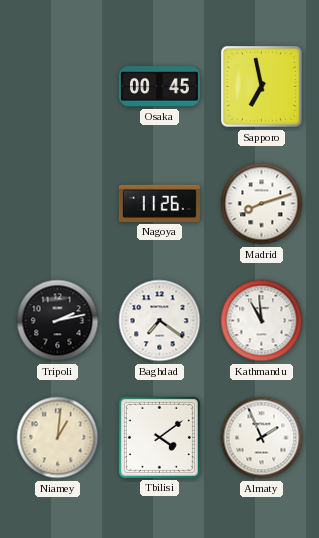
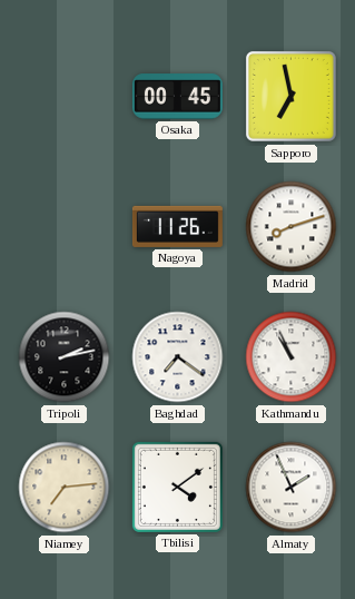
Kathmandu: 10:59 -> 10:56 (292, 357)
Niamey: 1:01 -> 7:14 (65, 488)
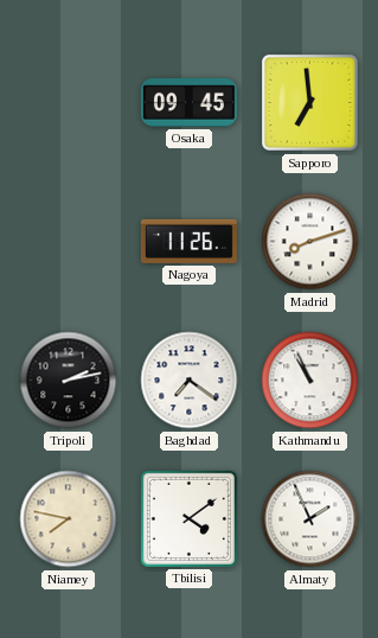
Osaka: 00:45 -> 09:45 (188, 103)
Sapporo: 6:58 -> 6:59 (309, 102)
Niamey: 7:14 -> 7:47 (69, 519)
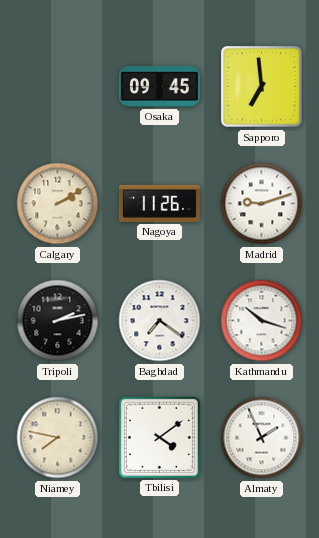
Calgary: none -> 2:10 (58, 204)
Madrid: 8:12 -> 9:12 (262, 204)
Kathmandu: 10:56 -> 10:18 (262, 321)
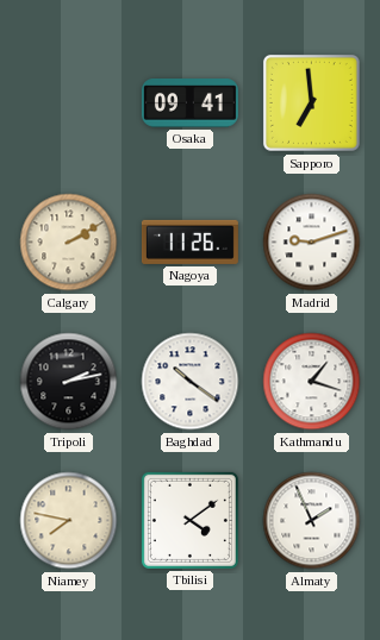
Osaka: 09:45 -> 09:41 (189, 103)
Baghdad: 7:21 -> 10:21 (191, 382)
Kathmandu: 10:18 -> 1:18 (312, 382)
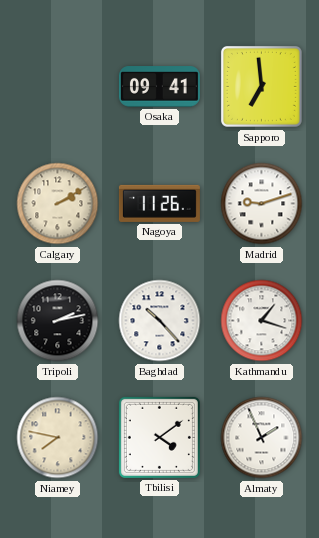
Baghdad: 10:21 -> 10:23 (160, 321)
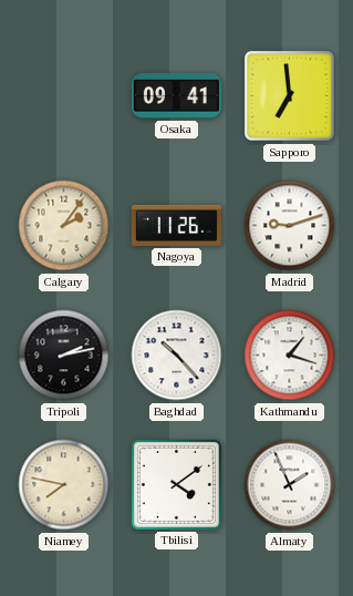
Calgary: 2:10 -> 2:06 (64, 226)
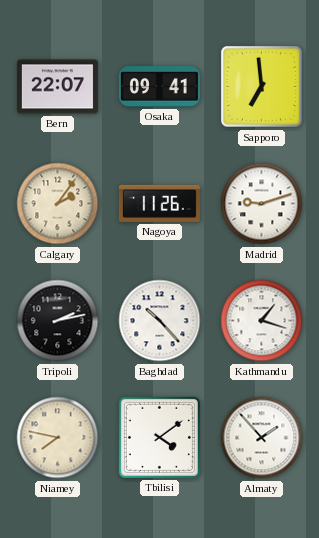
Bern: none -> 22:07 (57, 87)
Almaty: 1:56 -> 1:53 (262, 438)
